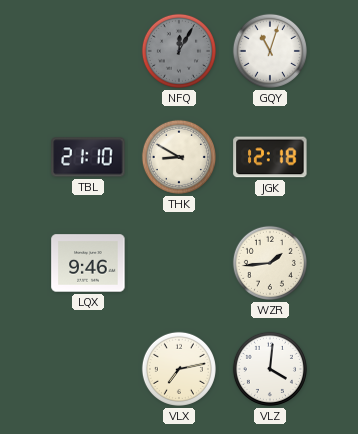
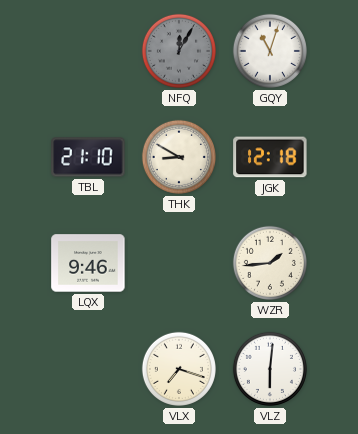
VLX: 7:13 -> 7:18 (179, 369)
VLZ: 4:01 -> 6:01 (270, 369)
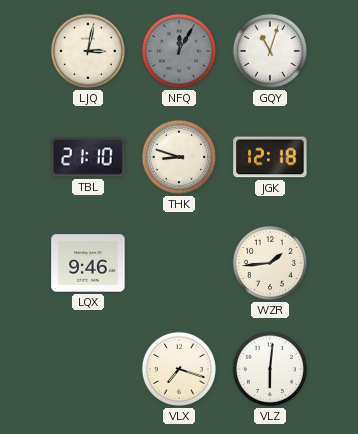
LJQ: none -> 3:02 (88, 51)
THK: 8:50 -> 8:48 (179, 157)
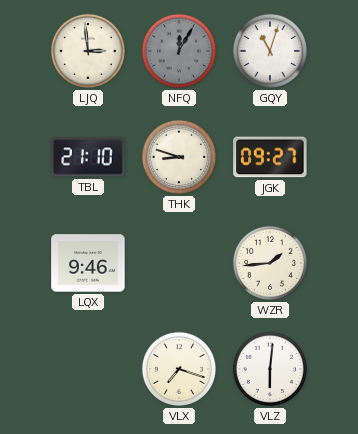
LJQ: 3:02 -> 2:59 (88, 51)
JGK: 12:18 -> 09:27 (270, 157)
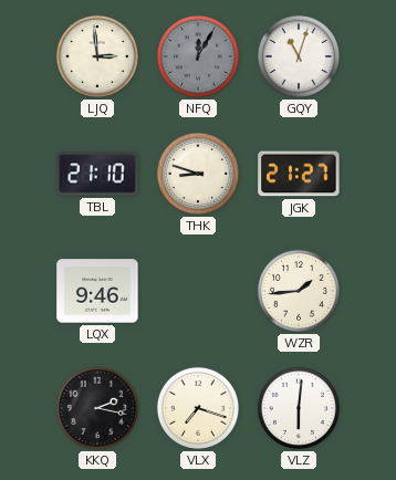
JGK: 09:27 -> 21:27 (299, 174)
KKQ: none -> 2:17 (97, 408)
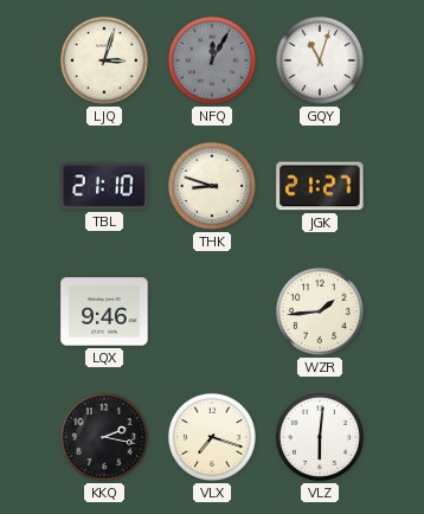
LJQ: 2:59 -> 3:03 (104, 60)
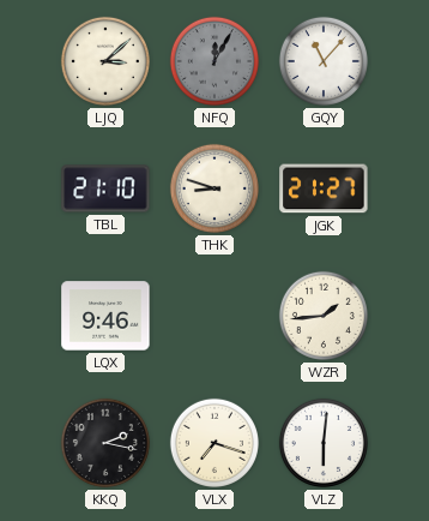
LJQ: 3:03 -> 3:08 (105, 61)
GQY: 11:03 -> 11:07 (324, 61)
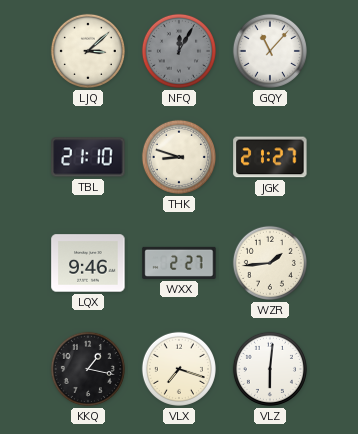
WXX: none -> 2:27 (179, 263)
KKQ: 2:17 -> 1:17 (88, 369)
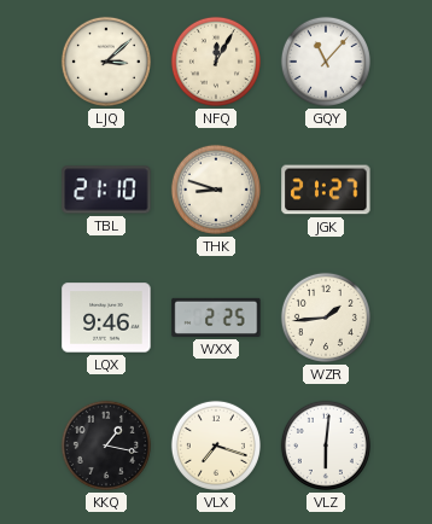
NFQ dial: grey -> cream (216, 62)
WXX: 2:27 -> 2:25 (216, 318)
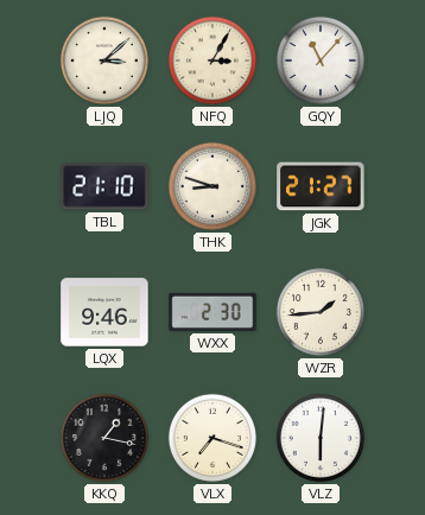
NFQ: 12:05 -> 3:05 (213, 61)
WXX: 2:25 -> 2:30 (213, 312)
